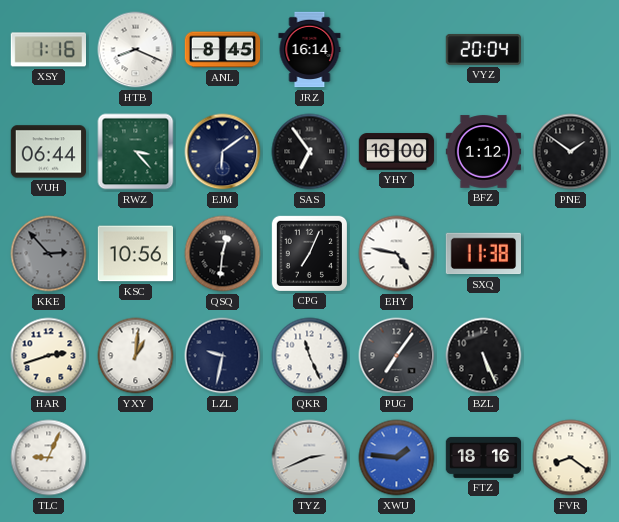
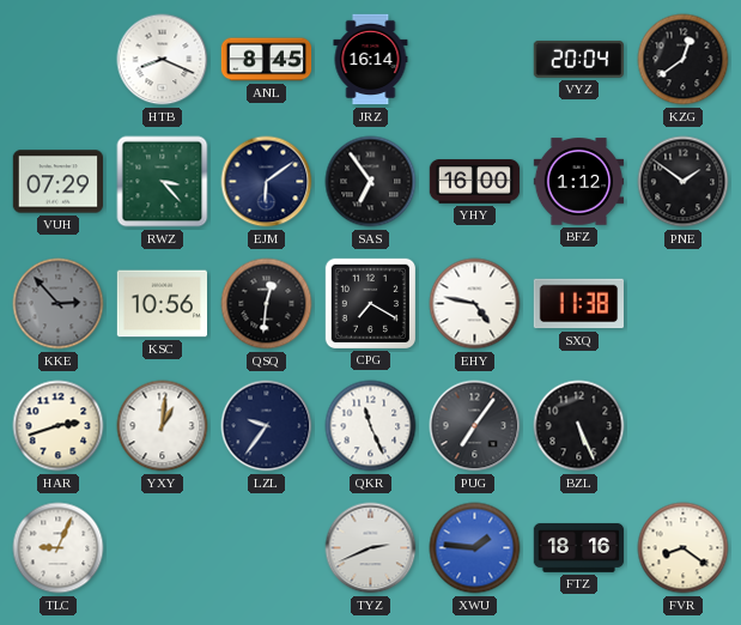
XSY: 1:16 -> none (48, 50)
KZG: none -> 12:39 (684, 60)
VUH: 06:44 -> 07:29 (57, 182)
CPG: 7:04 -> 7:20 (370, 303)
LZL: 9:32 -> 9:36 (267, 426)
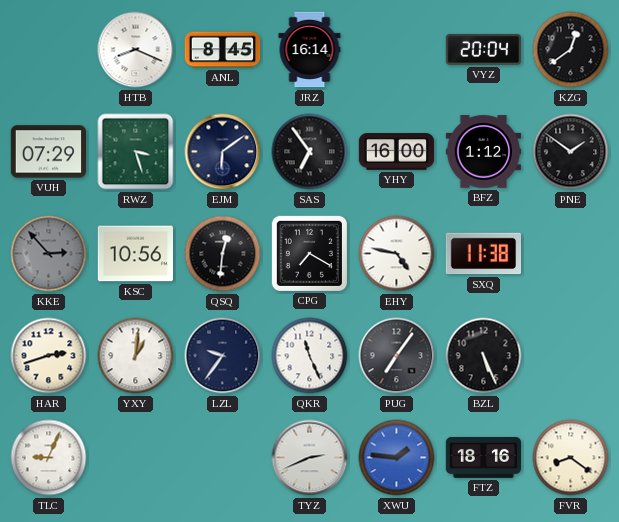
RWZ: 3:23 -> 3:27 (136, 152)
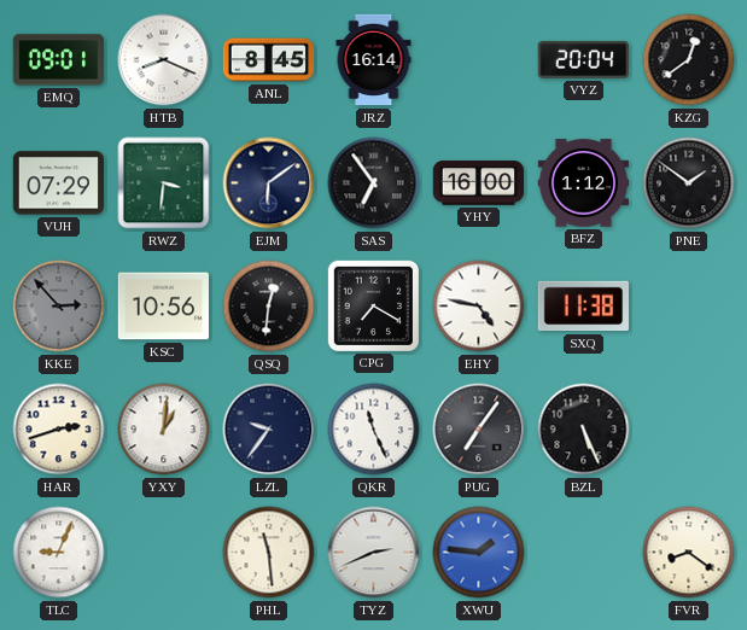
EMQ: none -> 09:01 (58, 60)
RWZ: 3:27 -> 3:31 (164, 183)
PHL: none -> 11:29 (269, 553)
FTZ: 18:16 -> none (484, 457)
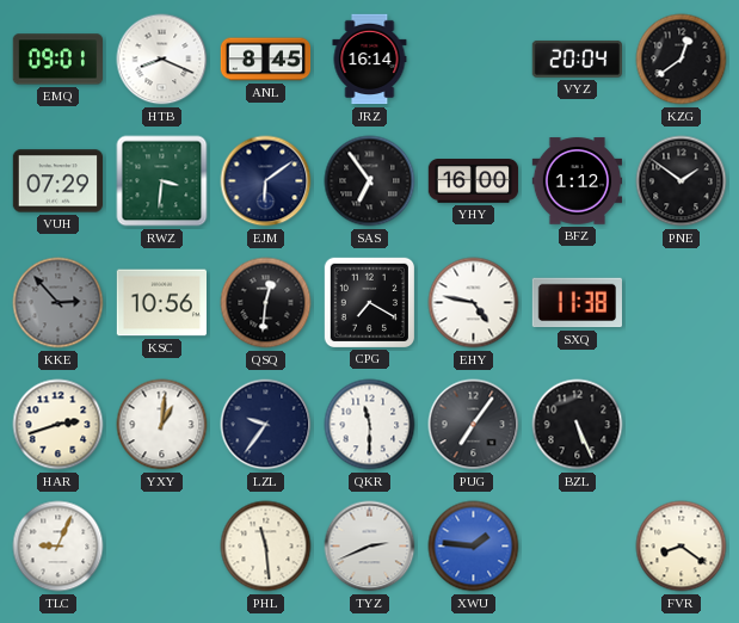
QKR: 11:26 -> 11:30 (370, 425)
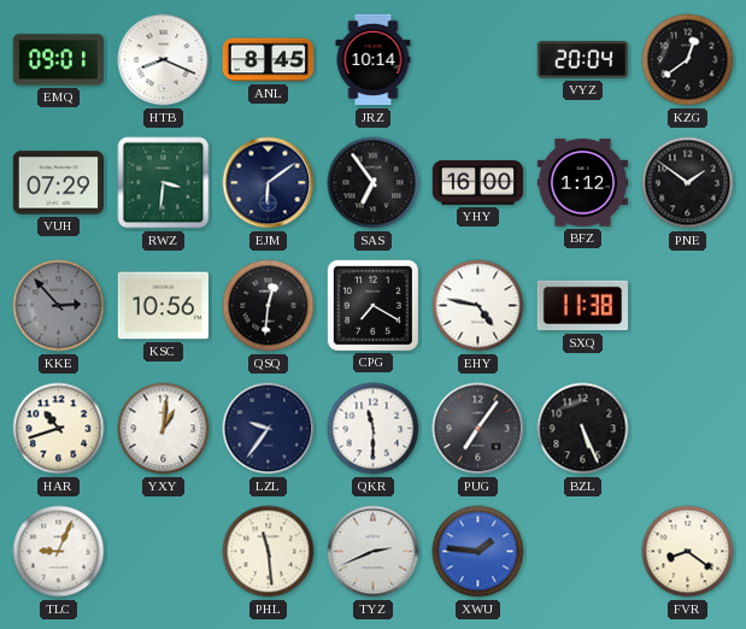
JRZ: 16:14 -> 10:14 (374, 60)
HAR: 2:42 -> 10:42 (59, 429)
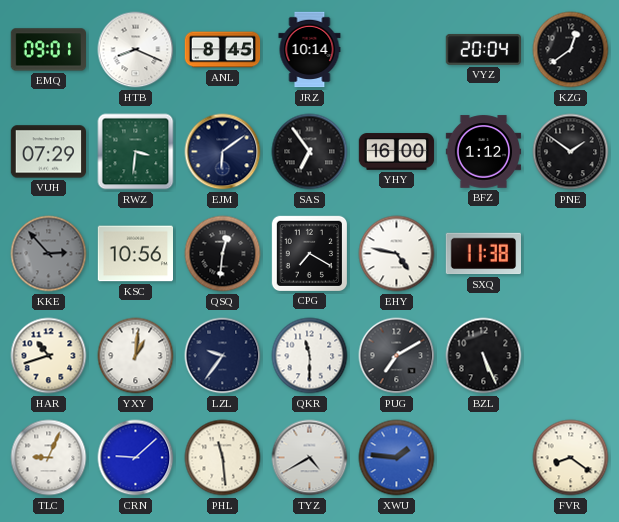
PUG: 7:06 -> 7:10 (397, 356)
CRN: none -> 9:08 (136, 458)
TYZ: 2:41 -> 4:40 (310, 458)
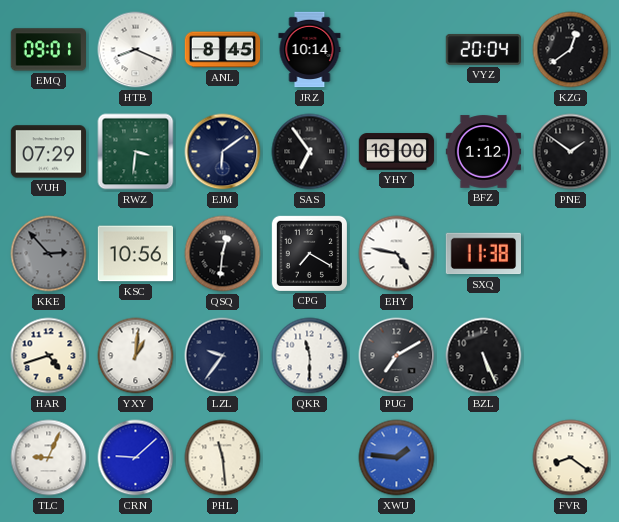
HAR: 10:42 -> 4:42 (49, 356)
TYZ: 4:40 -> none (310, 458)
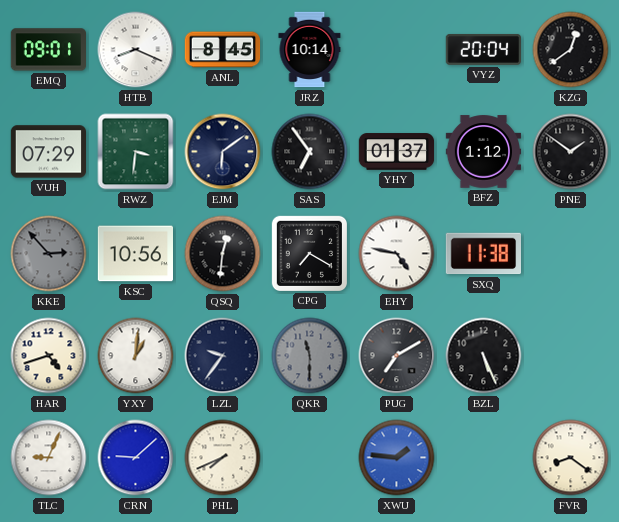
YHY: 16:00 -> 01:37 (397, 152)
QKR dial: white -> grey (310, 356)
PHL: 11:29 -> 7:41 (223, 458)
